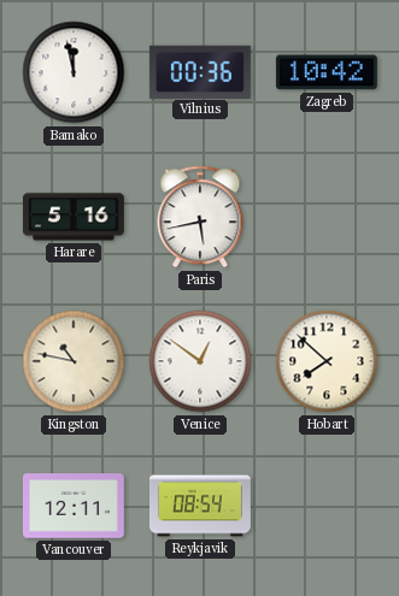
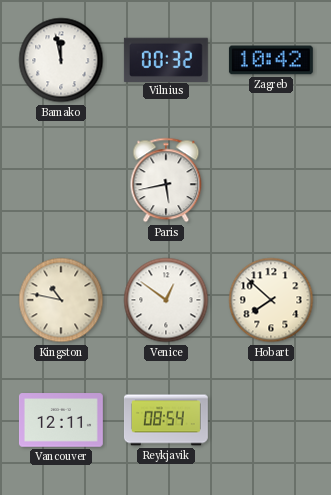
Vilnius: 00:36 -> 00:32 (166, 59)
Harare: 5:16 -> none (74, 217)
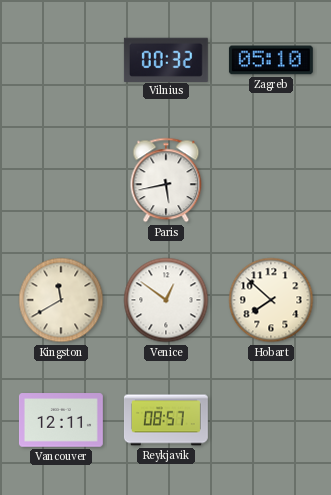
Bamako: 11:58 -> none (61, 60)
Zagreb: 10:42 -> 05:10 (271, 60)
Kingston: 10:47 -> 11:40 (61, 300)
Reykjavik: 08:54 -> 08:57 (166, 420)
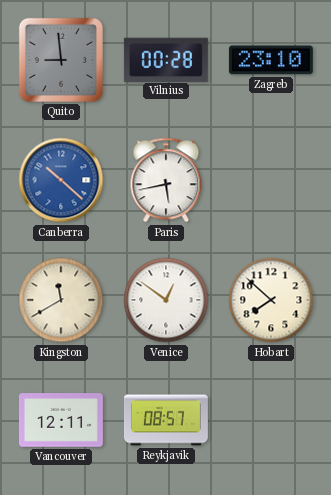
Quito: none -> 8:59 (61, 60)
Vilnius: 00:32 -> 00:28 (166, 59)
Zagreb: 05:10 -> 23:10 (271, 60)
Canberra: none -> 10:22 (61, 180)
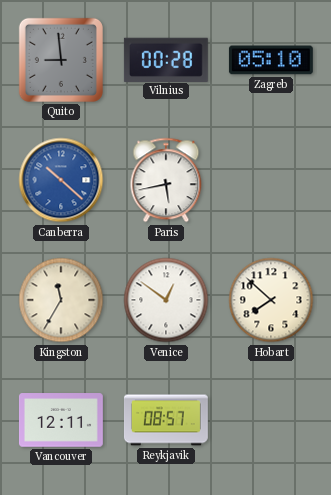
Zagreb: 23:10 -> 05:10 (271, 60)
Kingston: 11:40 -> 11:35 (61, 300)
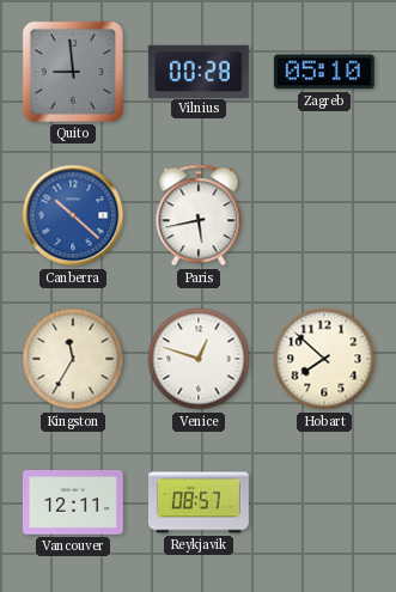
Venice: 12:51 -> 12:48 (199, 359)
